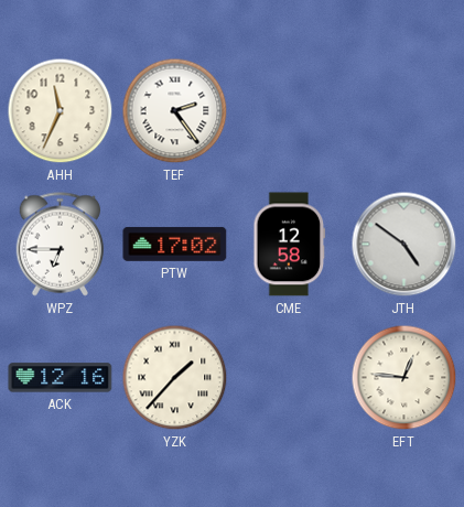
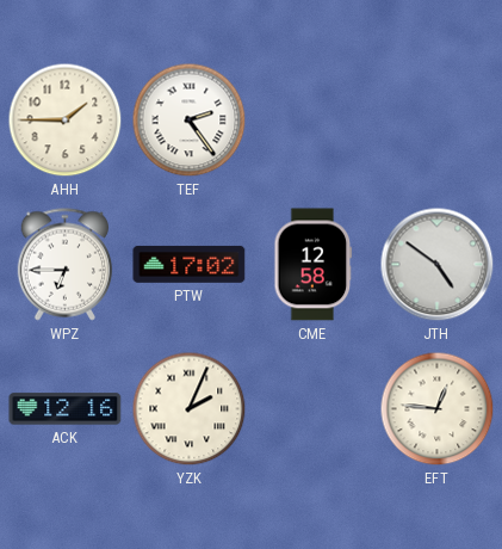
AHH: 11:34 -> 1:45 (66, 121)
YZK: 1:37 -> 2:04 (190, 409)
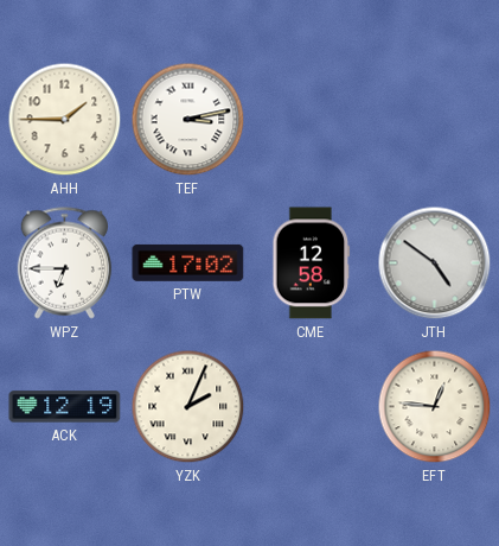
TEF: 2:24 -> 3:13 (188, 120)
ACK: 12:16 -> 12:19 (65, 407)
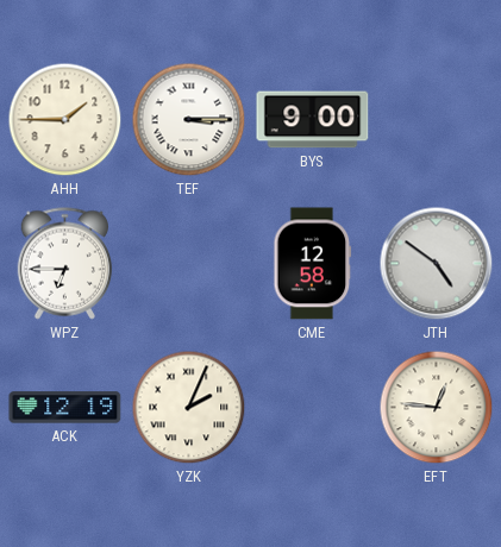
TEF: 3:13 -> 3:15 (189, 120)
BYS: none -> 9:00 (313, 120)
PTW: 17:02 -> none (188, 262)
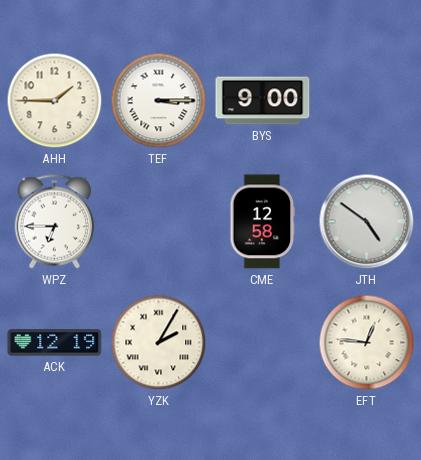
YZK: 2:04 -> 2:05 (159, 343)
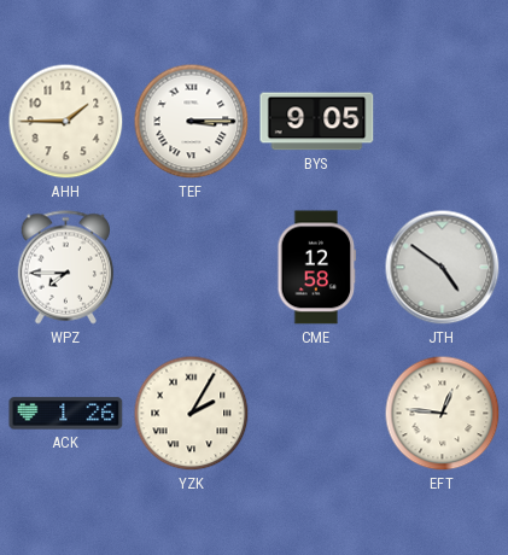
BYS: 9:00 -> 9:05 (317, 122)
WPZ: 6:45 -> 7:45 (66, 268)
ACK: 12:19 -> 1:26 (66, 414)
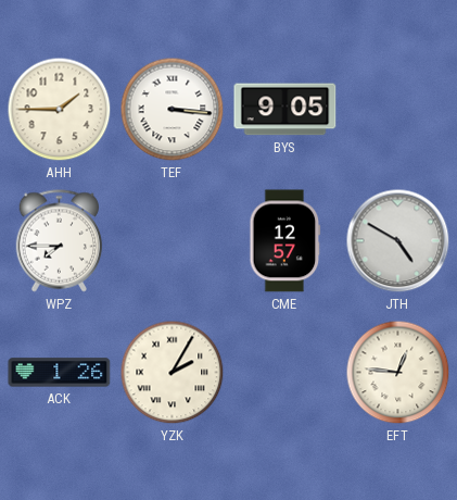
TEF: 3:15 -> 3:16 (173, 110)
CME: 12:58 -> 12:57 (285, 241)
JTH: 4:51 -> 4:50 (398, 241)
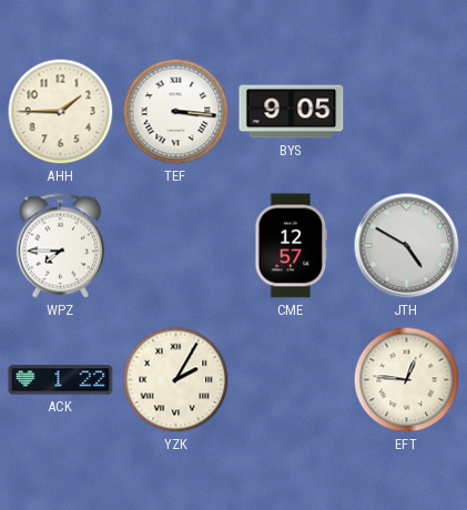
ACK: 1:26 -> 1:22 (61, 380)
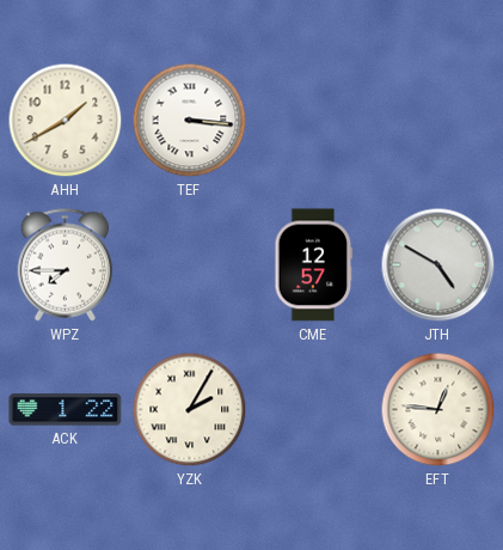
AHH: 1:45 -> 1:40 (66, 121)
BYS: 9:05 -> none (292, 112)
